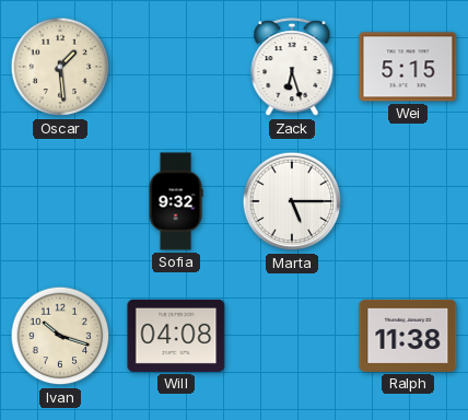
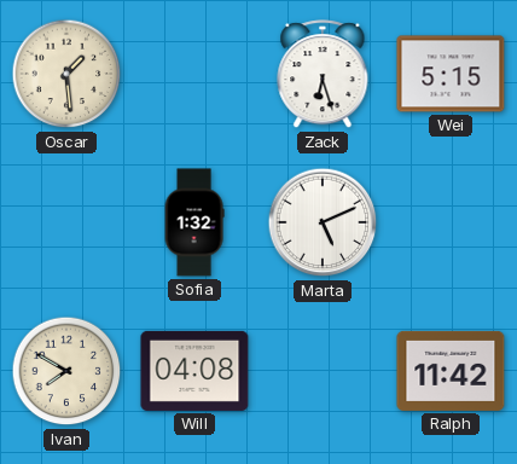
Sofia: 9:32 -> 1:32 (194, 222)
Marta: 5:15 -> 5:11 (323, 222)
Ivan: 10:18 -> 7:50 (66, 371)
Ralph: 11:38 -> 11:42 (451, 371)
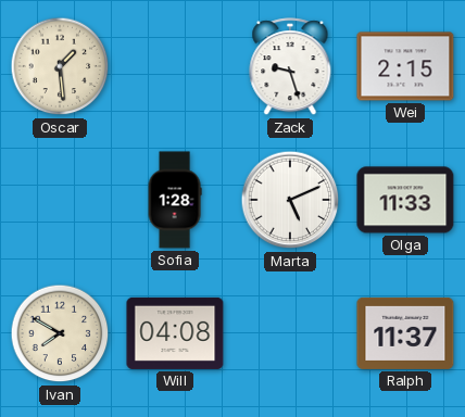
Zack: 6:27 -> 9:27 (290, 67)
Wei: 5:15 -> 2:15 (405, 66)
Sofia: 1:32 -> 1:28 (175, 200)
Olga: none -> 11:33 (405, 200)
Ralph: 11:42 -> 11:37 (405, 333)
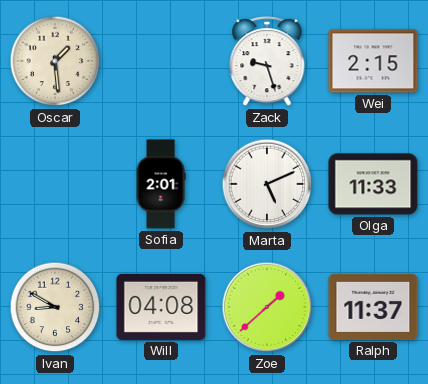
Sofia: 1:28 -> 2:01 (161, 184)
Ivan: 7:50 -> 8:50 (55, 307)
Zoe: none -> 1:38 (267, 307)
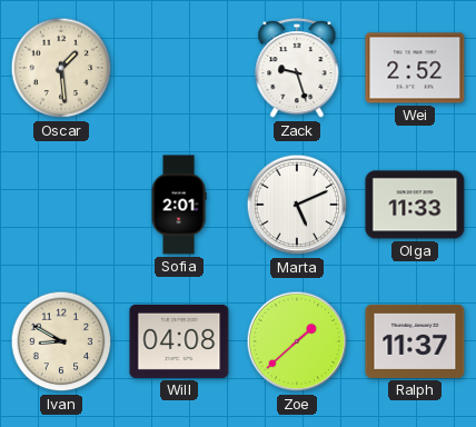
Wei: 2:15 -> 2:52 (415, 68)
